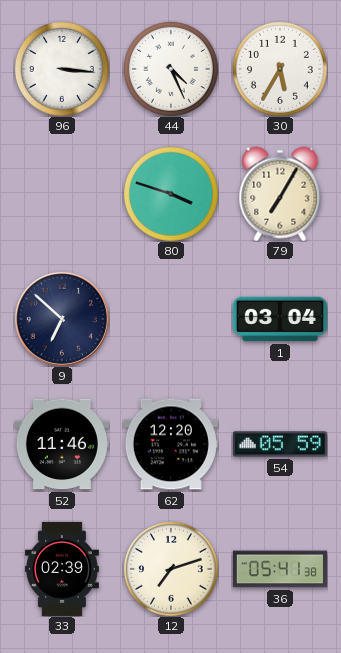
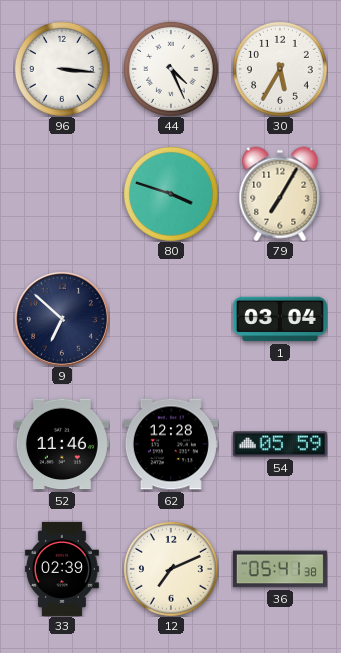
62: 12:20 -> 12:28 (171, 444)
12: 7:12 -> 7:11 (171, 569)
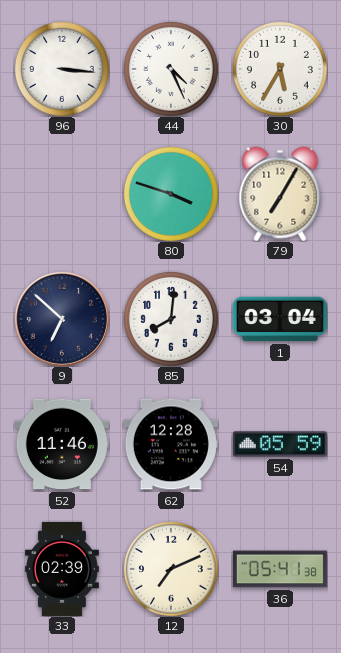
85: none -> 8:01 (171, 319)
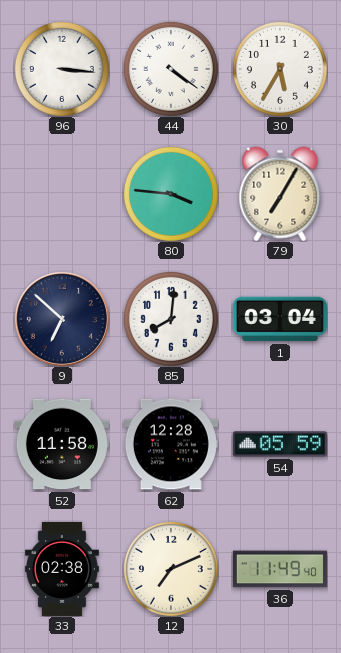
44: 4:26 -> 4:21 (171, 69)
80: 3:48 -> 3:46 (171, 194)
52: 11:46 -> 11:58 (62, 444)
33: 02:39 -> 02:38 (62, 569)
36: 05:41 -> 11:49 (280, 569)
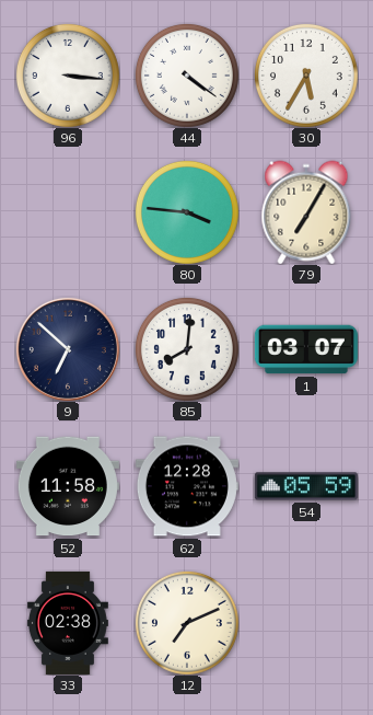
1: 03:04 -> 03:07 (306, 349)
36: 11:49 -> none (280, 569)
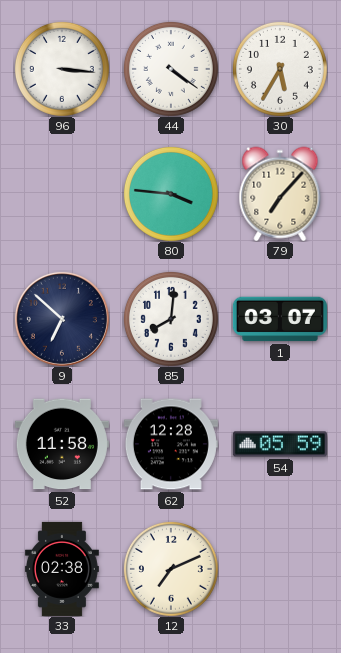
79: 7:05 -> 7:07 (280, 194)
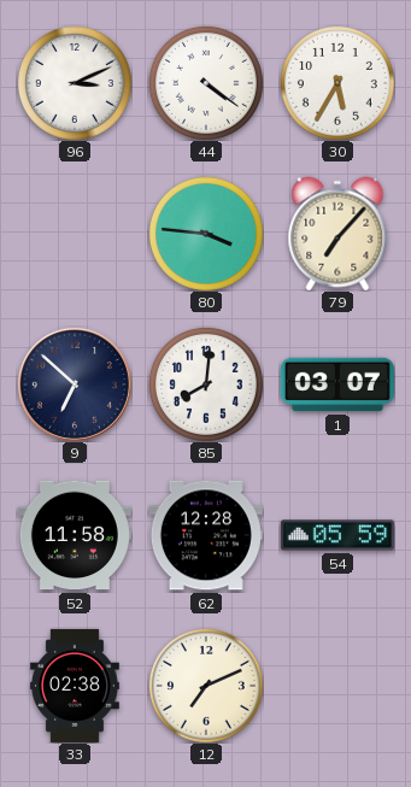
96: 3:16 -> 3:11 (75, 83)
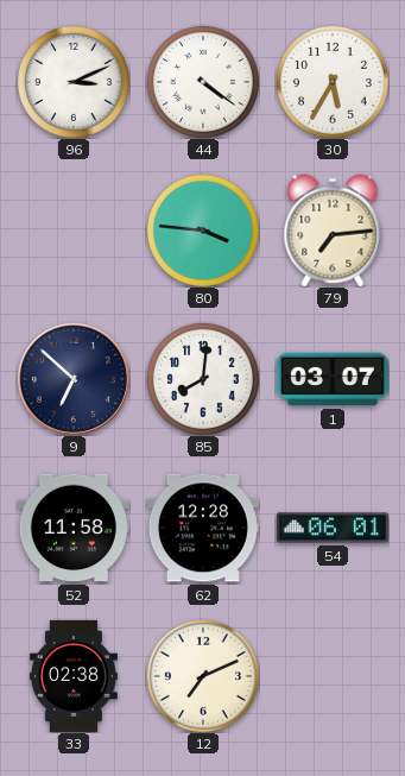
79: 7:07 -> 7:14 (333, 231)
54: 05:59 -> 06:01 (333, 528)
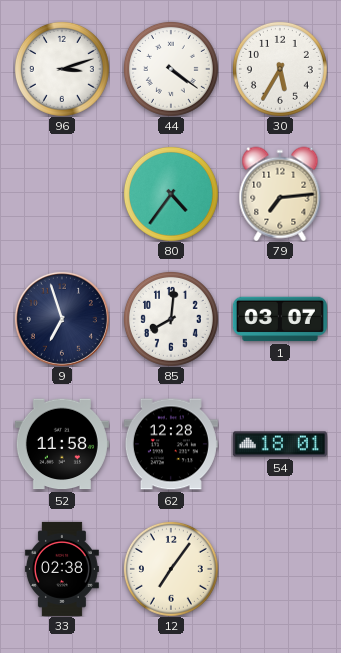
96: 3:11 -> 3:12 (62, 69)
80: 3:46 -> 4:36 (171, 194)
9: 6:52 -> 6:57 (62, 319)
54: 06:01 -> 18:01 (280, 444)
12: 7:11 -> 7:06 (171, 569)
